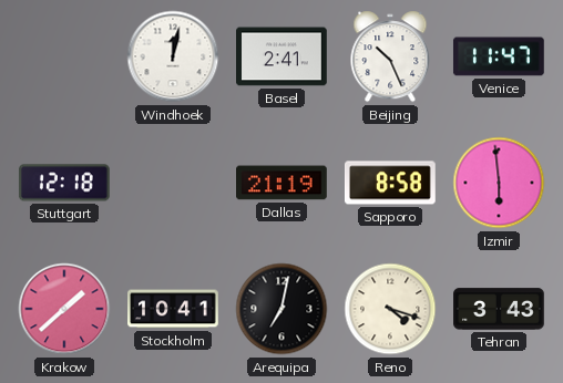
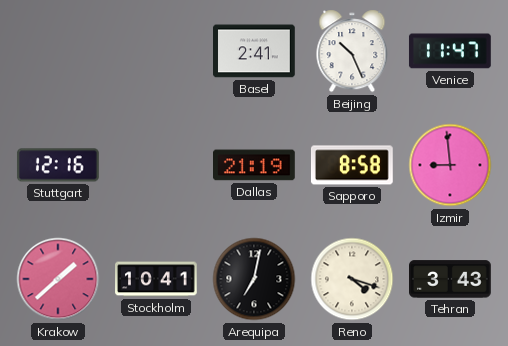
Windhoek: 12:02 -> none (173, 56)
Stuttgart: 12:18 -> 12:16 (58, 165)
Izmir: 5:59 -> 8:59 (450, 165)
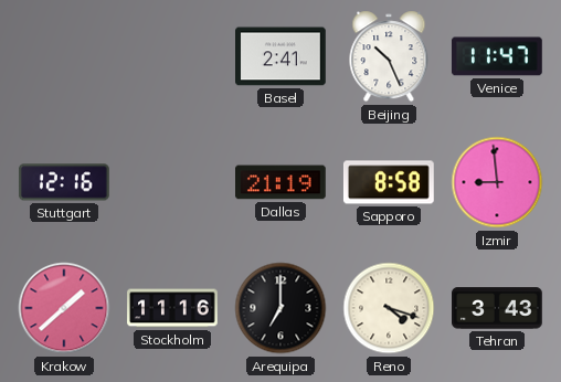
Stockholm: 10:41 -> 11:16 (172, 308)
Arequipa: 7:02 -> 7:00 (280, 308)
